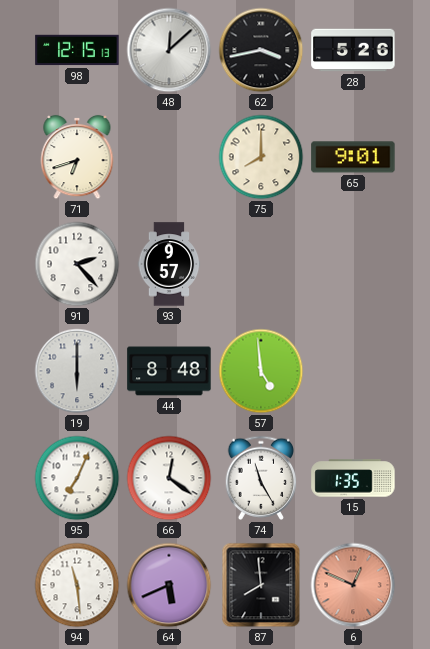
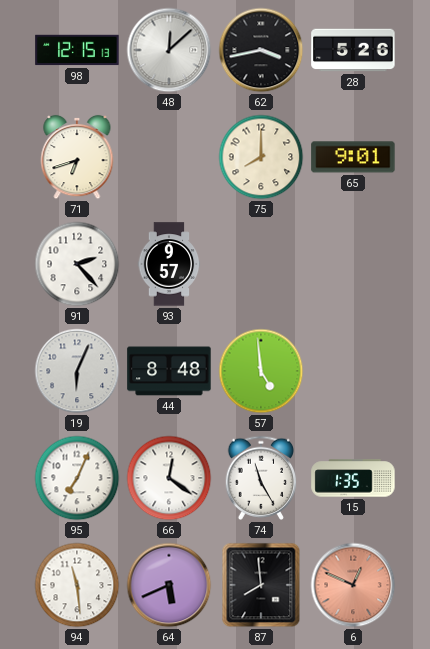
19: 6:00 -> 6:04 (77, 371)
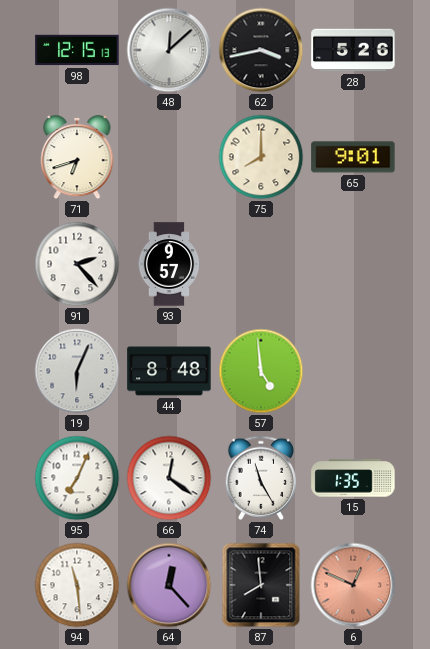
64: 5:41 -> 12:23 (169, 585)
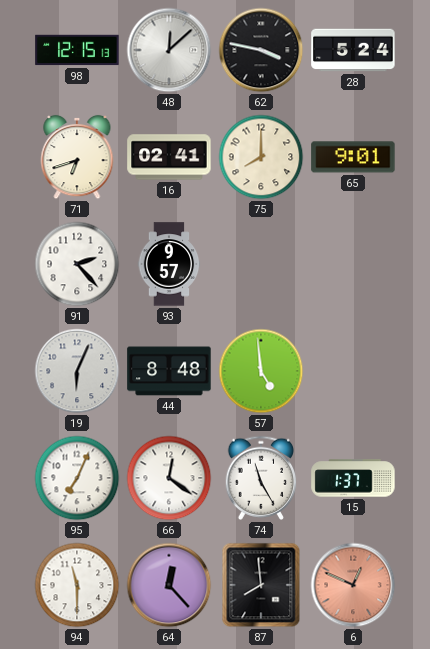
62: 3:43 -> 3:47 (261, 50)
28: 5:26 -> 5:24 (353, 50)
16: none -> 02:41 (169, 157)
15: 1:35 -> 1:37 (353, 478)
94: 11:29 -> 11:30 (77, 585)
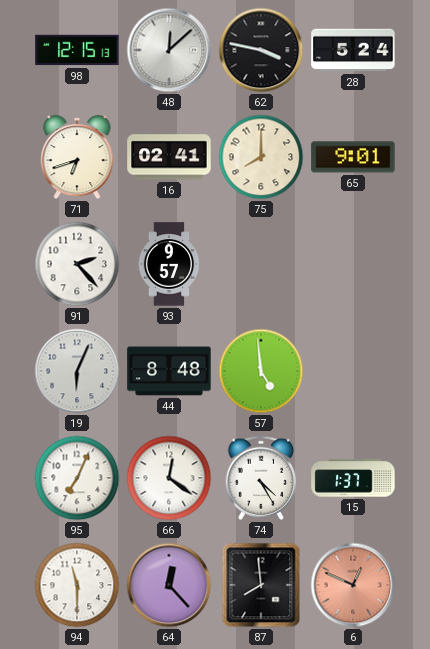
74: 11:25 -> 4:25 (261, 478)
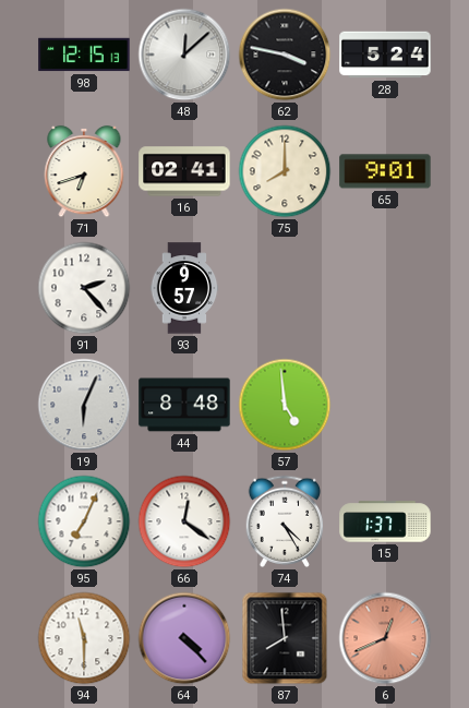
64: 12:23 -> 4:23 (184, 638)
6: 12:49 -> 12:41 (385, 638)
